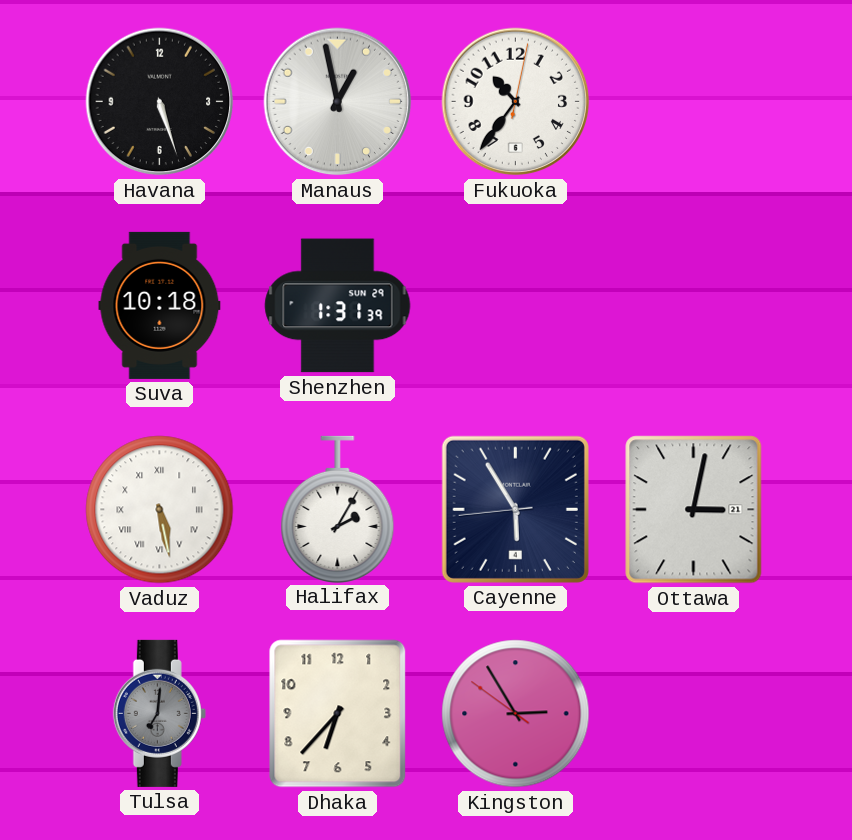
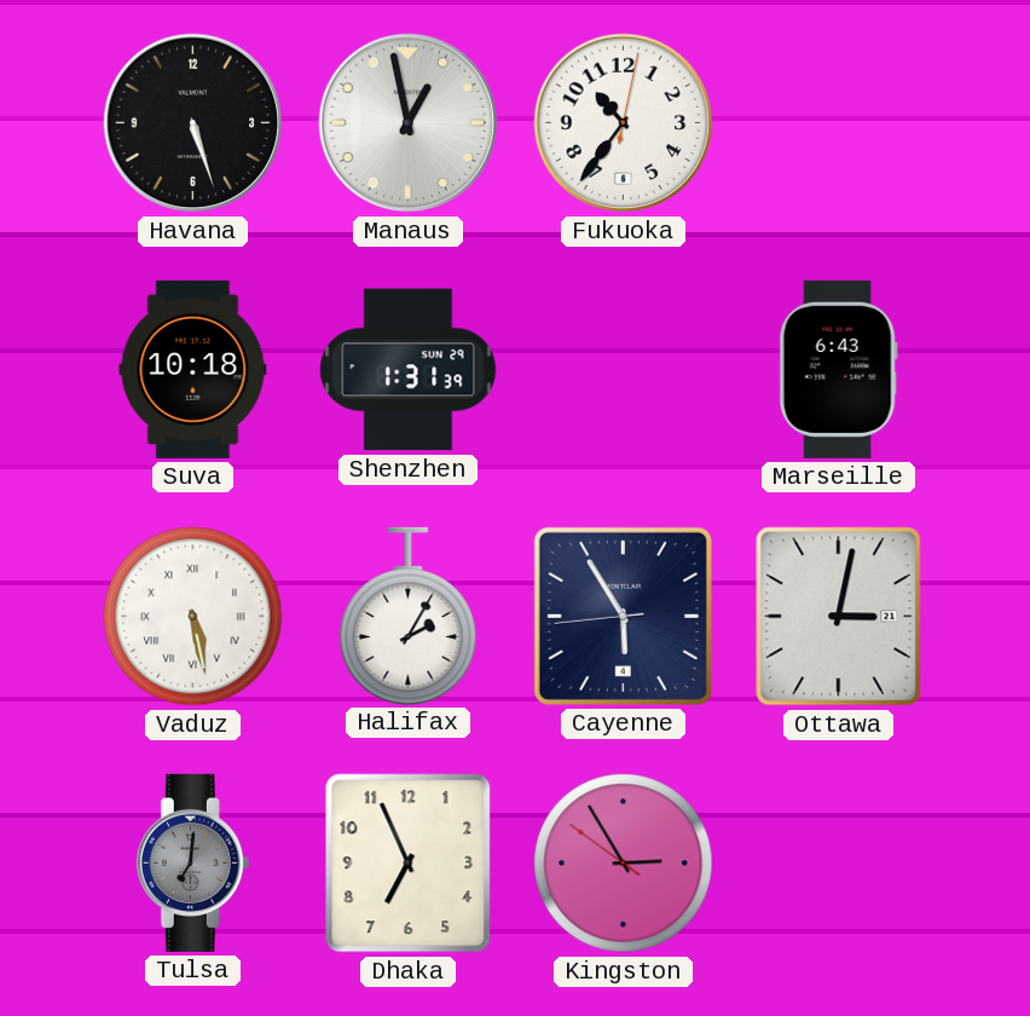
Marseille: none -> 6:43 (838, 369)
Dhaka: 6:37 -> 6:56 (409, 864)
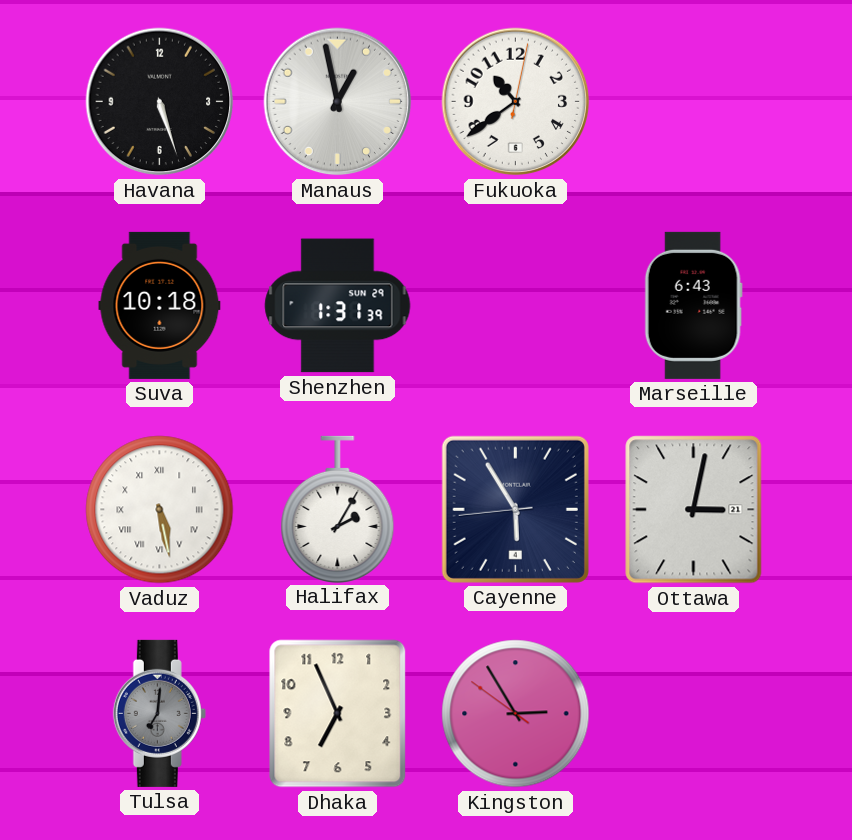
Fukuoka: 10:36 -> 10:39 (516, 102)
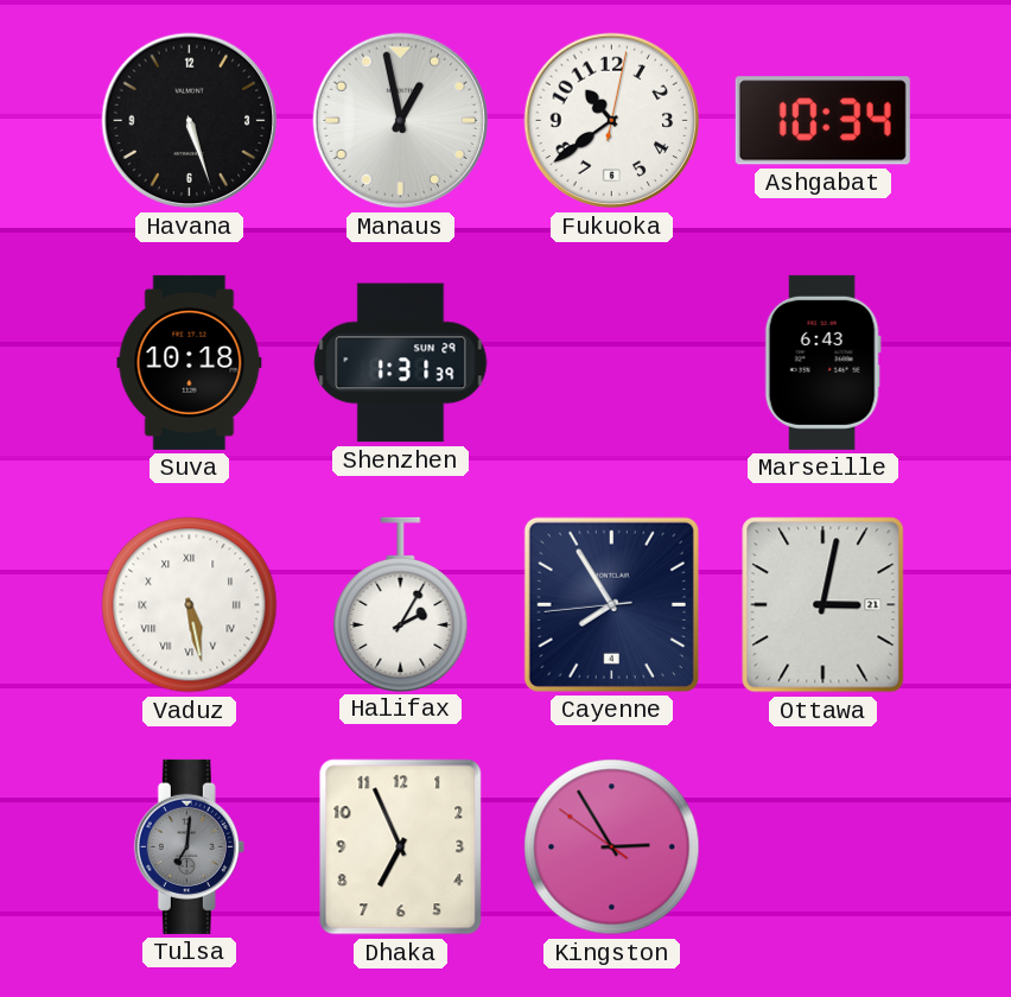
Ashgabat: none -> 10:34 (822, 121)
Cayenne: 5:54 -> 7:54 (611, 604)
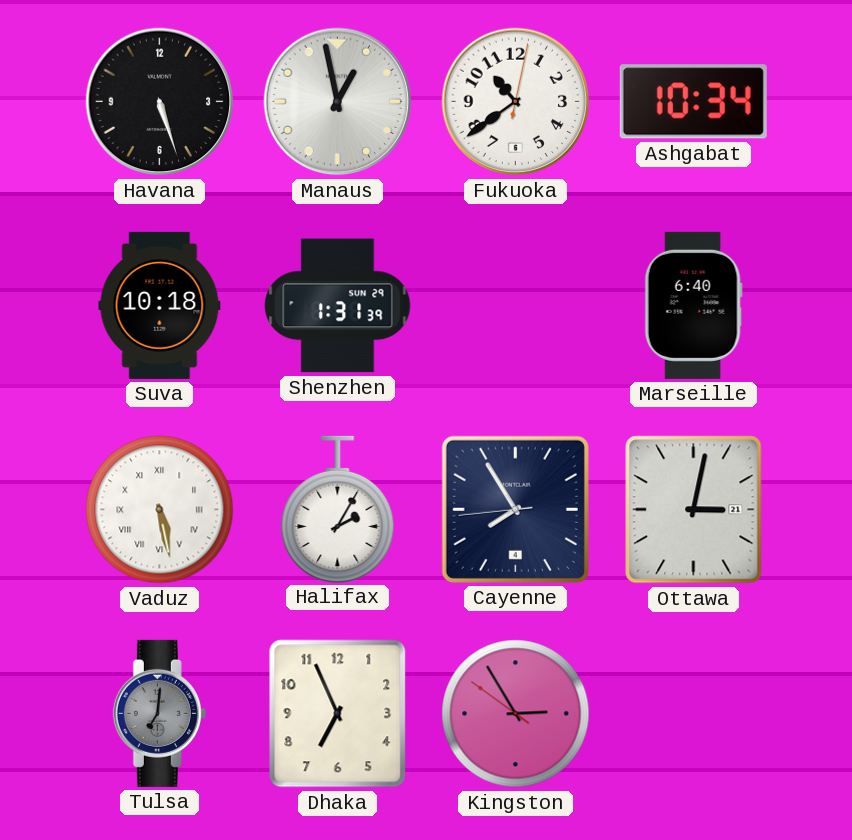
Marseille: 6:43 -> 6:40 (693, 305)
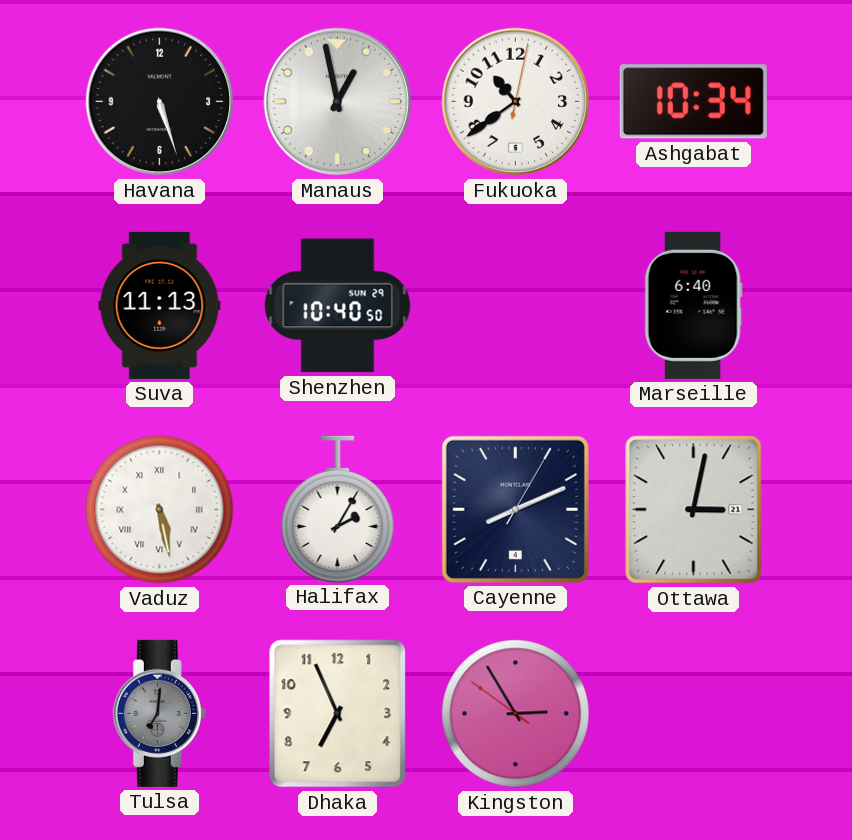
Suva: 10:18 -> 11:13 (160, 305)
Shenzhen: 1:31 -> 10:40 (338, 306)
Cayenne: 7:54 -> 8:11 (515, 509)
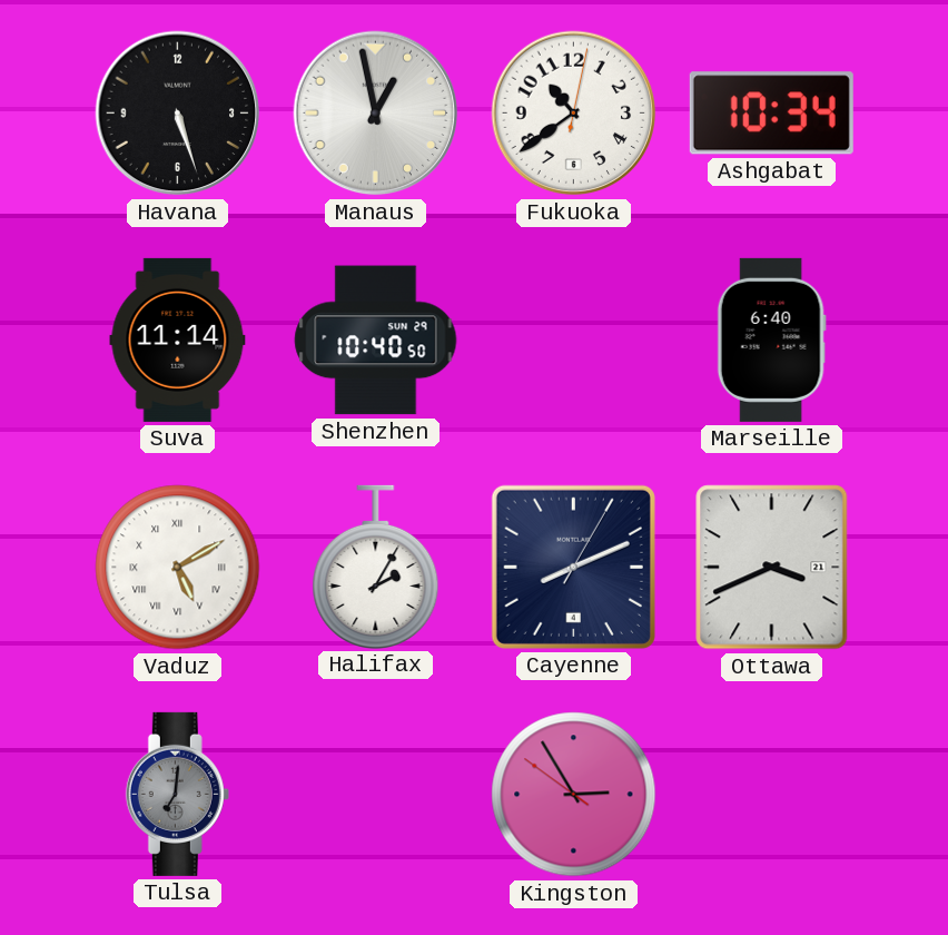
Suva: 11:13 -> 11:14 (178, 339)
Vaduz: 5:28 -> 5:10 (178, 568)
Ottawa: 3:02 -> 3:41 (772, 568)
Dhaka: 6:56 -> none (338, 714)
